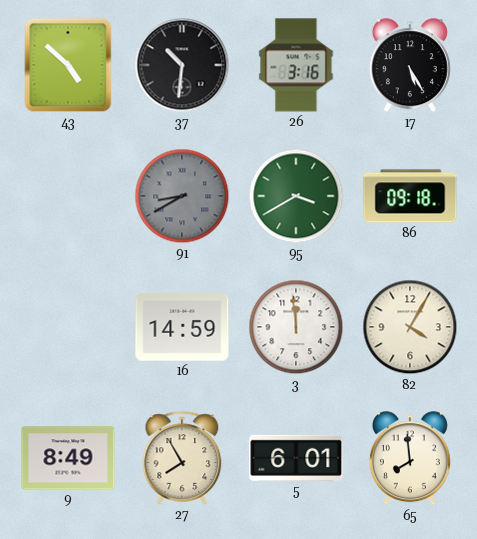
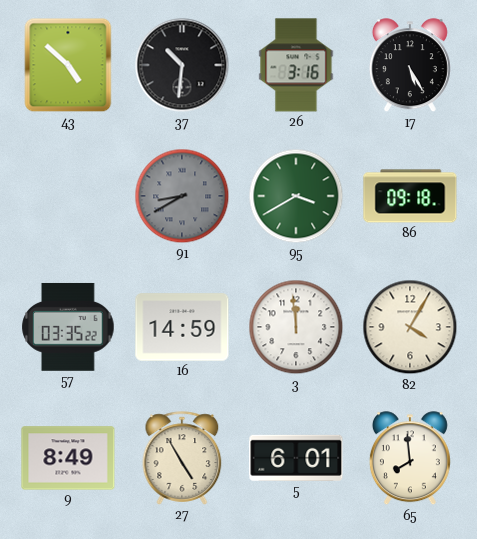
57: none -> 03:35 (68, 327)
27: 7:55 -> 4:55 (182, 458)
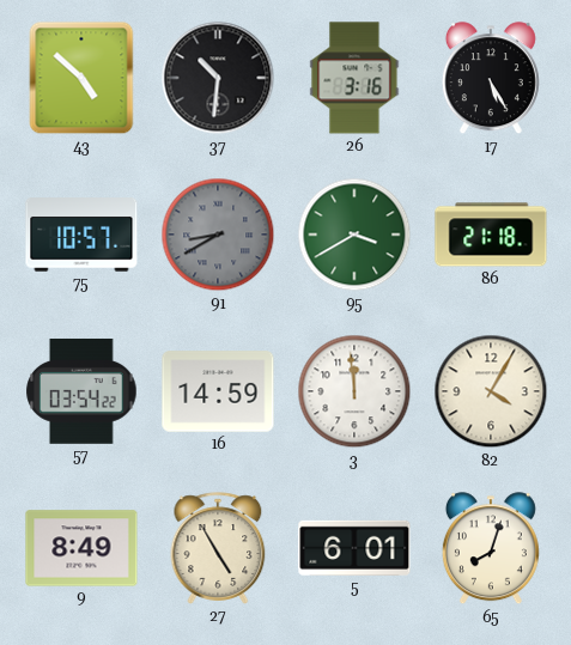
75: none -> 10:57 (81, 235)
86: 09:18 -> 21:18 (491, 235)
57: 03:35 -> 03:54 (81, 391)
65: 7:59 -> 8:03 (491, 549)
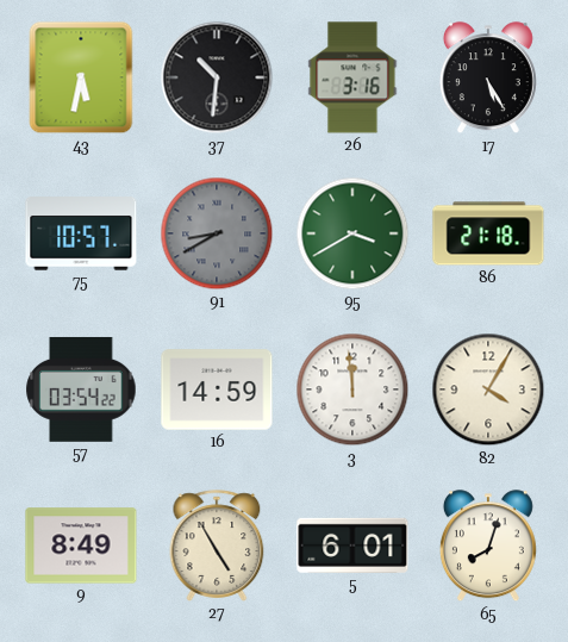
43: 4:52 -> 5:32 (81, 77)
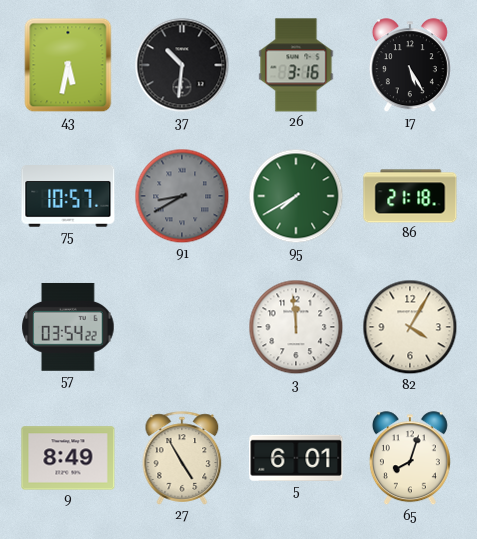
95: 3:40 -> 7:40 (296, 196)
16: 14:59 -> none (217, 389)
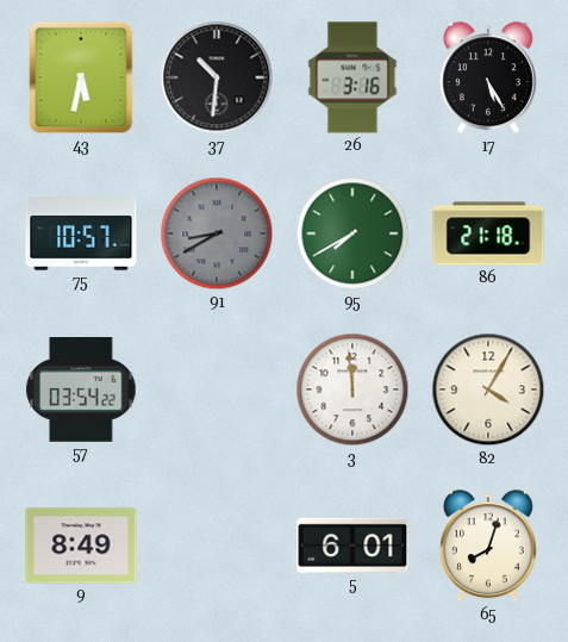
27: 4:55 -> none (182, 458)
